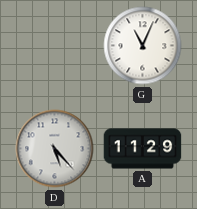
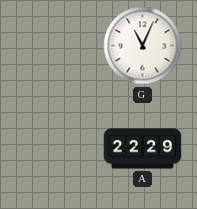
D: 5:23 -> none (55, 149)
A: 11:29 -> 22:29 (143, 149)
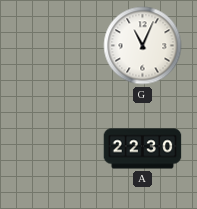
A: 22:29 -> 22:30 (143, 149)
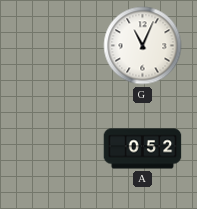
A: 22:30 -> 0:52 (143, 149)
